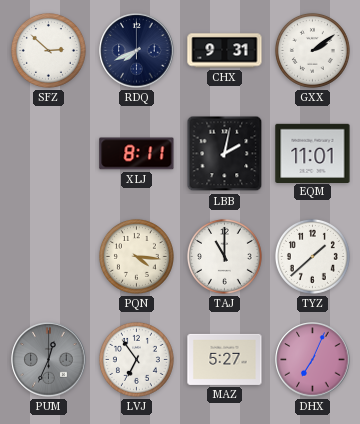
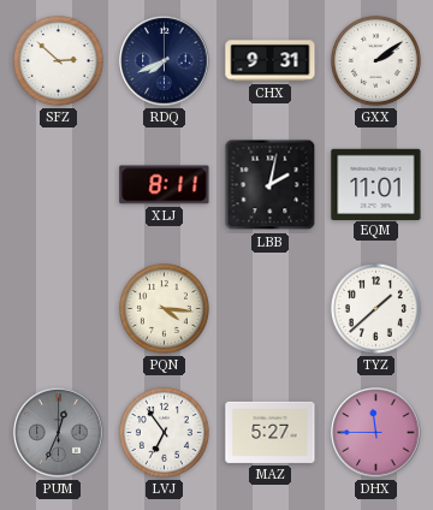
TAJ: 11:00 -> none (224, 256)
DHX: 7:04 -> 11:45 (376, 433)
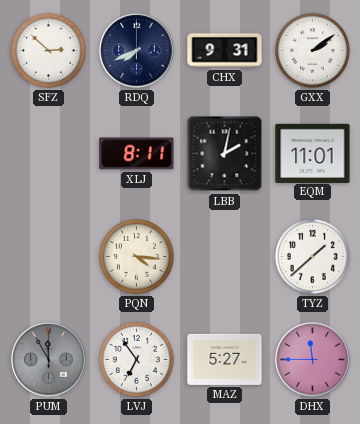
PUM: 12:34 -> 11:55 (49, 360)
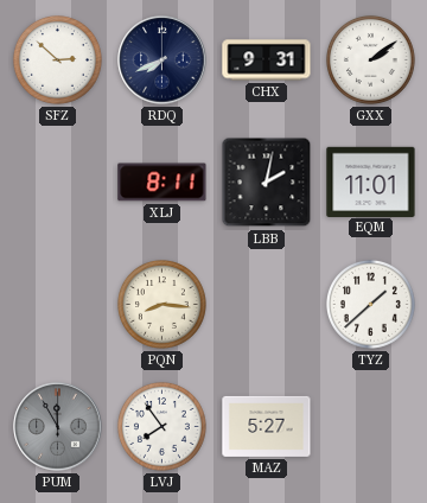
PQN: 4:16 -> 8:16 (161, 304)
LVJ: 6:54 -> 7:54 (161, 426)
DHX: 11:45 -> none (313, 360)
